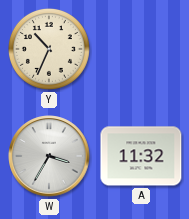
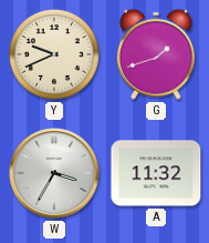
Y: 10:34 -> 9:41 (54, 54)
G: none -> 1:42 (156, 54)
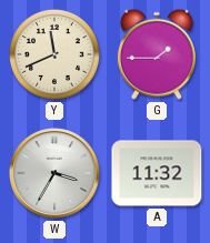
Y: 9:41 -> 11:41 (54, 54)
G: 1:42 -> 1:45 (157, 54)
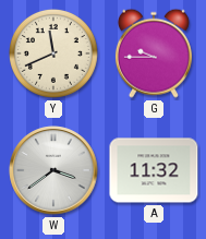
G: 1:45 -> 9:45 (154, 53)
W: 3:35 -> 3:39 (53, 170)
